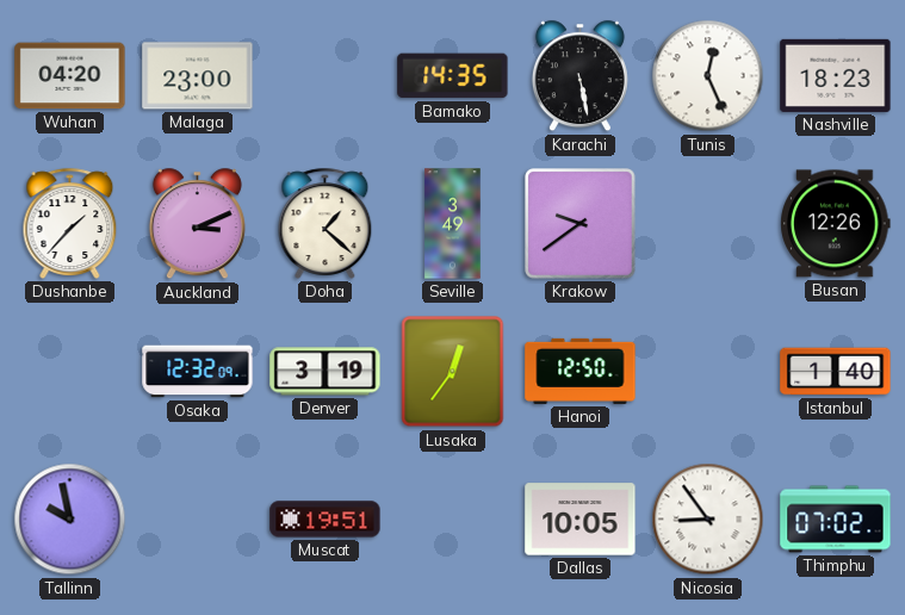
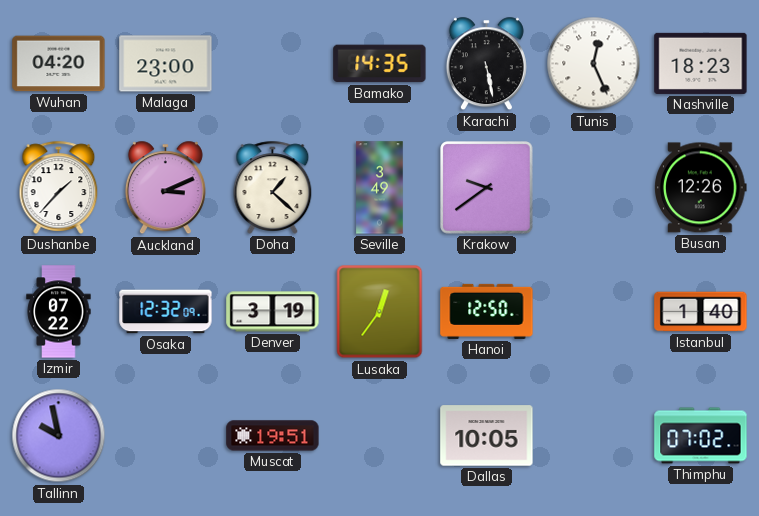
Izmir: none -> 07:22 (59, 312)
Nicosia: 8:54 -> none (708, 520)
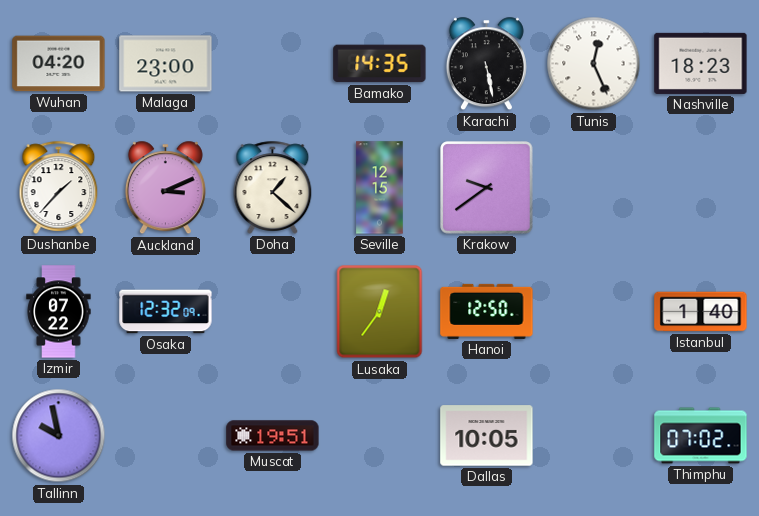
Seville: 3:49 -> 12:15 (380, 188)
Busan: 12:26 -> none (701, 188)
Denver: 3:19 -> none (273, 312)
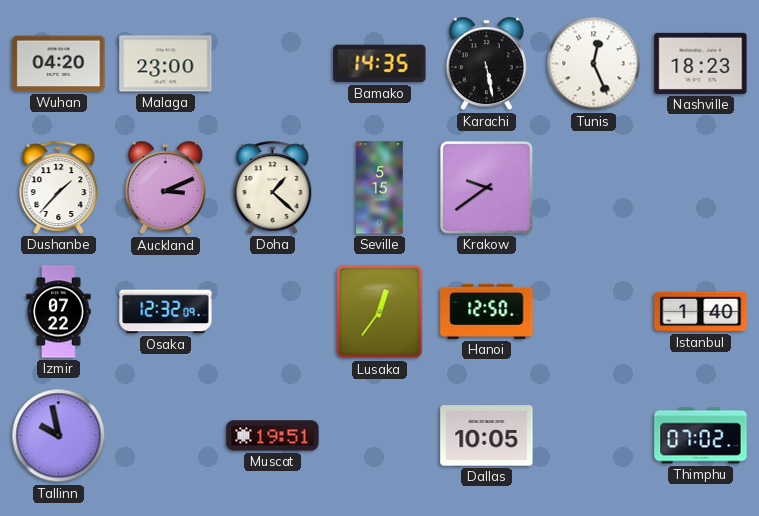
Seville: 12:15 -> 5:15 (380, 188)
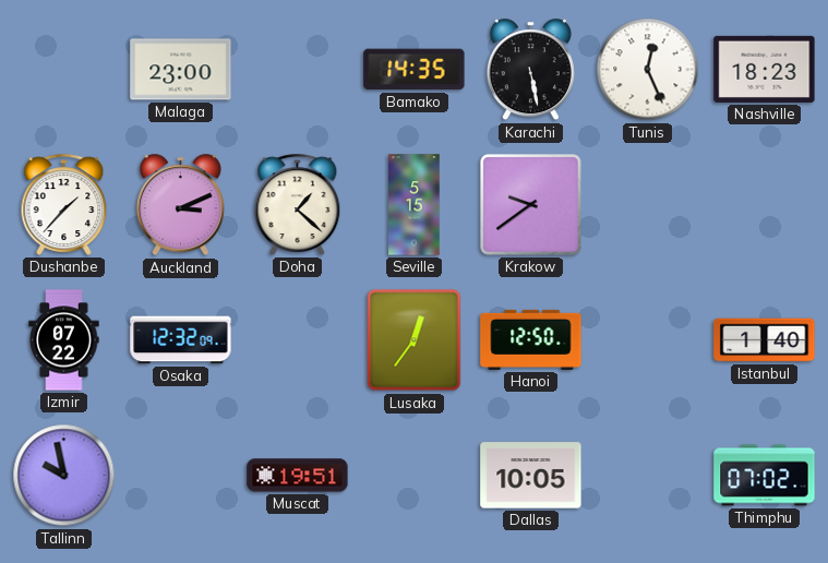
Wuhan: 04:20 -> none (59, 64)
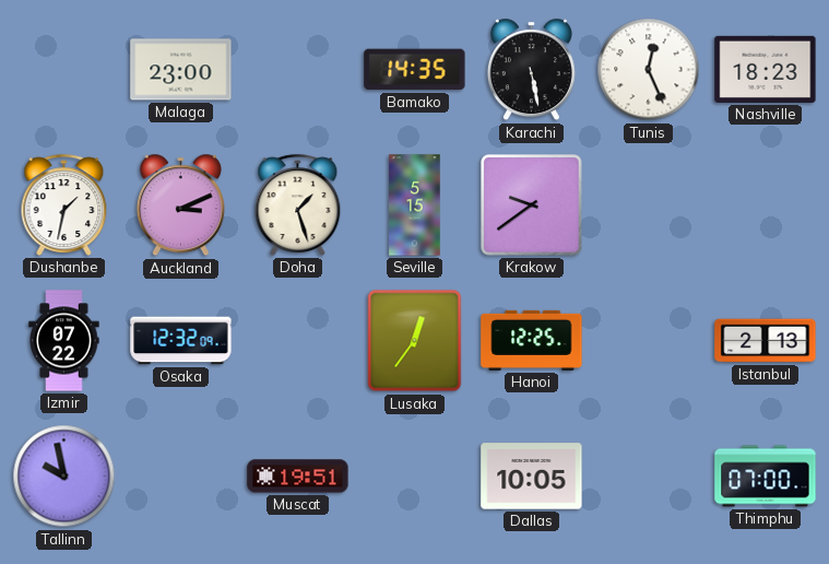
Dushanbe: 1:37 -> 1:32 (64, 204)
Doha: 1:22 -> 1:27 (298, 204)
Hanoi: 12:50 -> 12:25 (532, 340)
Istanbul: 1:40 -> 2:13 (766, 341)
Thimphu: 07:02 -> 07:00 (766, 477)
